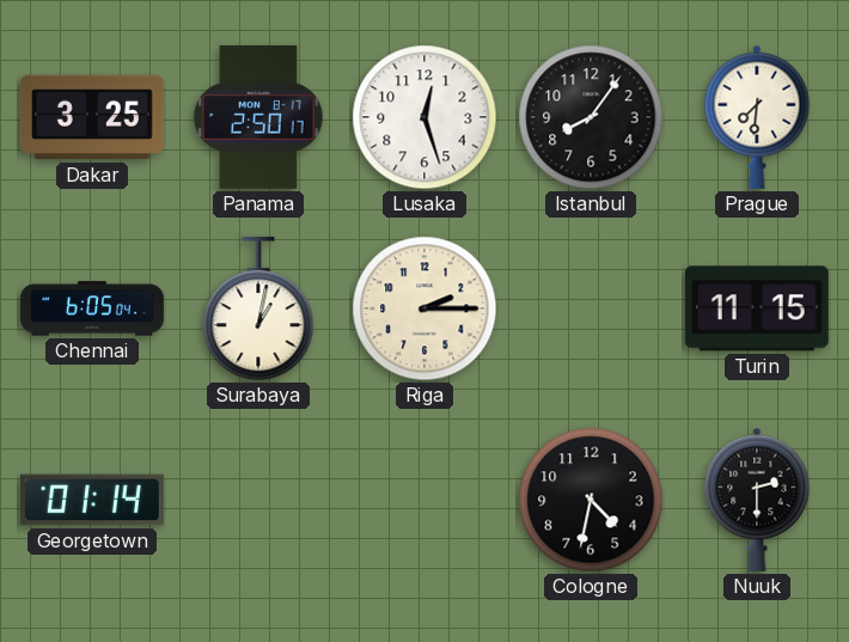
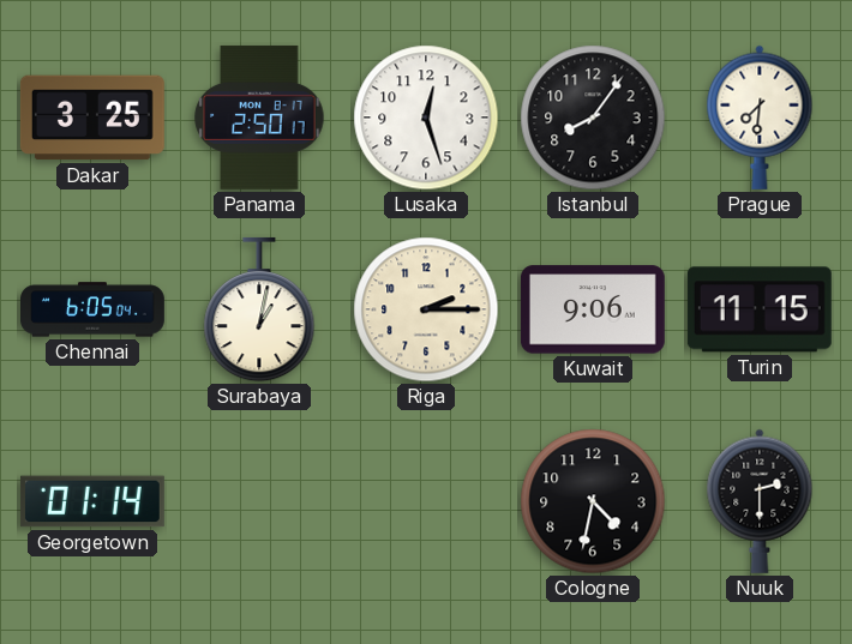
Kuwait: none -> 9:06 (593, 309)
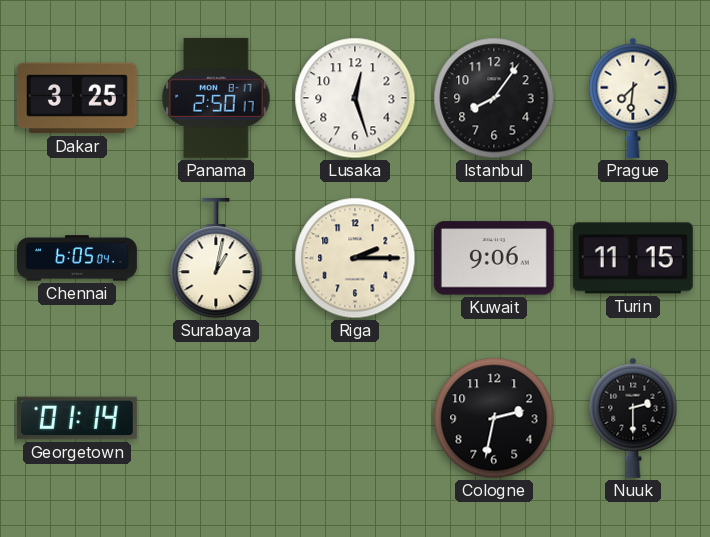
Cologne: 4:32 -> 2:32 (494, 418)
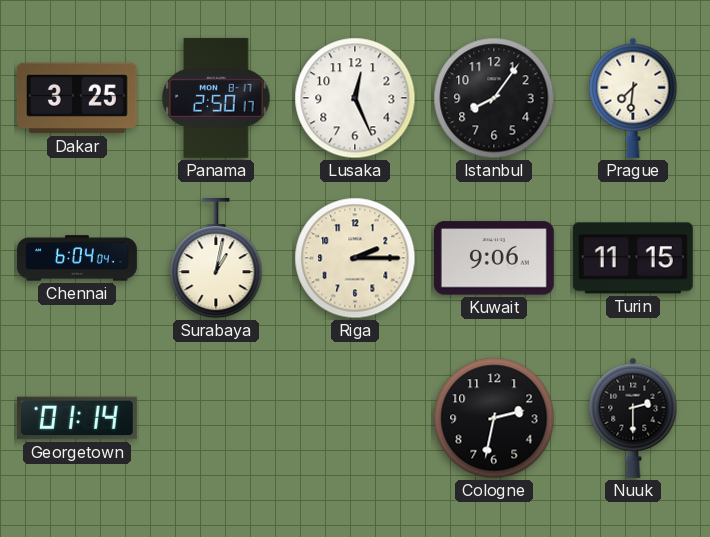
Lusaka: 12:27 -> 12:26 (355, 98)
Chennai: 6:05 -> 6:04 (78, 258)
